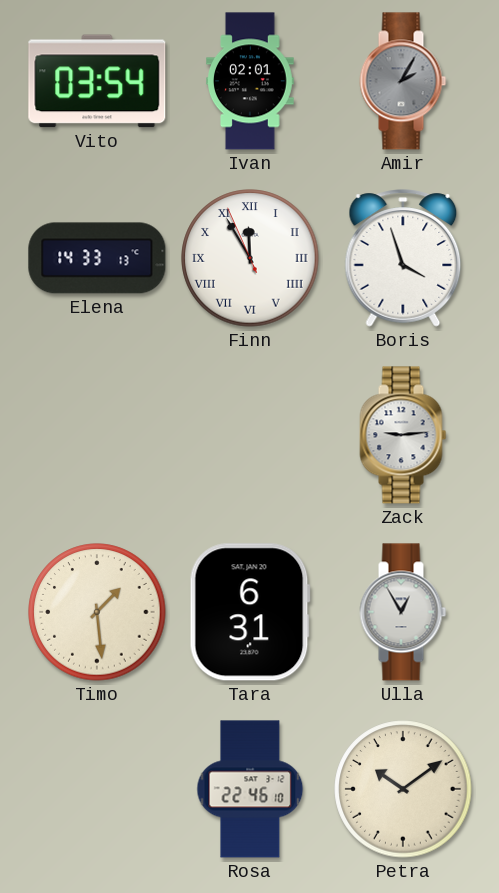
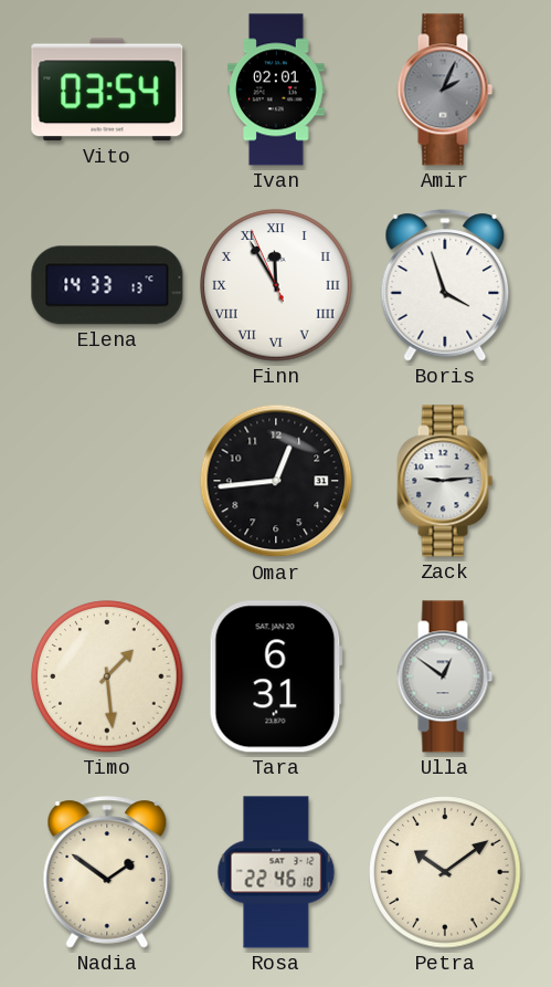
Amir: 2:05 -> 2:04 (445, 90)
Omar: none -> 12:44 (276, 481)
Ulla: 12:55 -> 12:51 (445, 676)
Nadia: none -> 1:51 (107, 872)
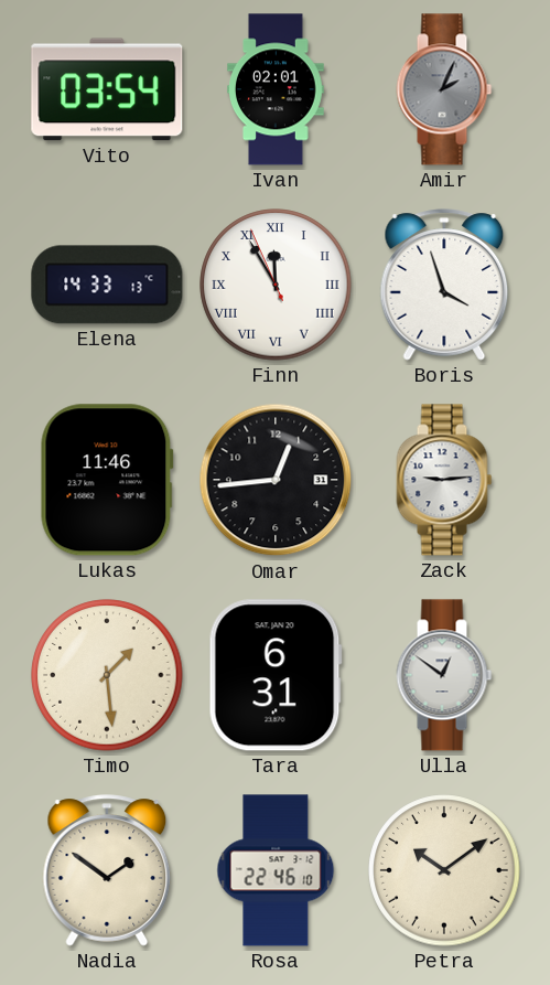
Lukas: none -> 11:46 (107, 480)
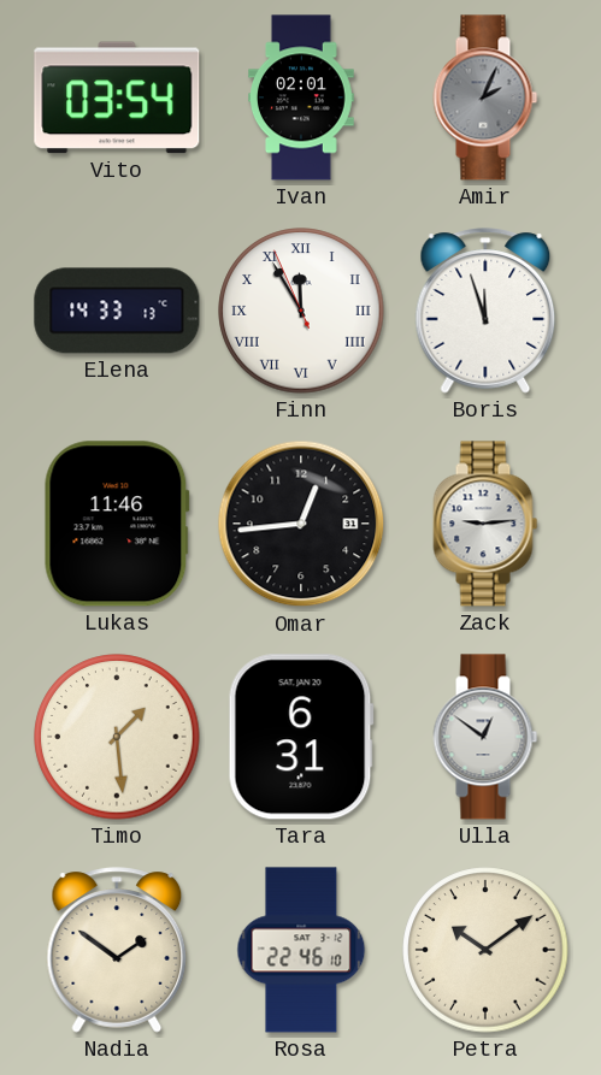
Boris: 3:57 -> 11:57 (485, 311)
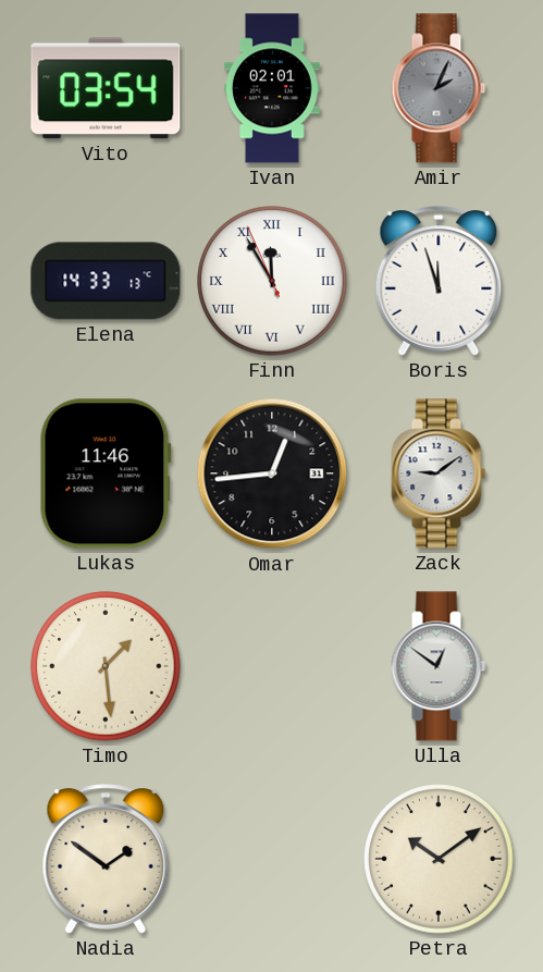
Zack: 9:14 -> 9:09 (439, 473)
Tara: 6:31 -> none (301, 737)
Rosa: 22:46 -> none (301, 950)
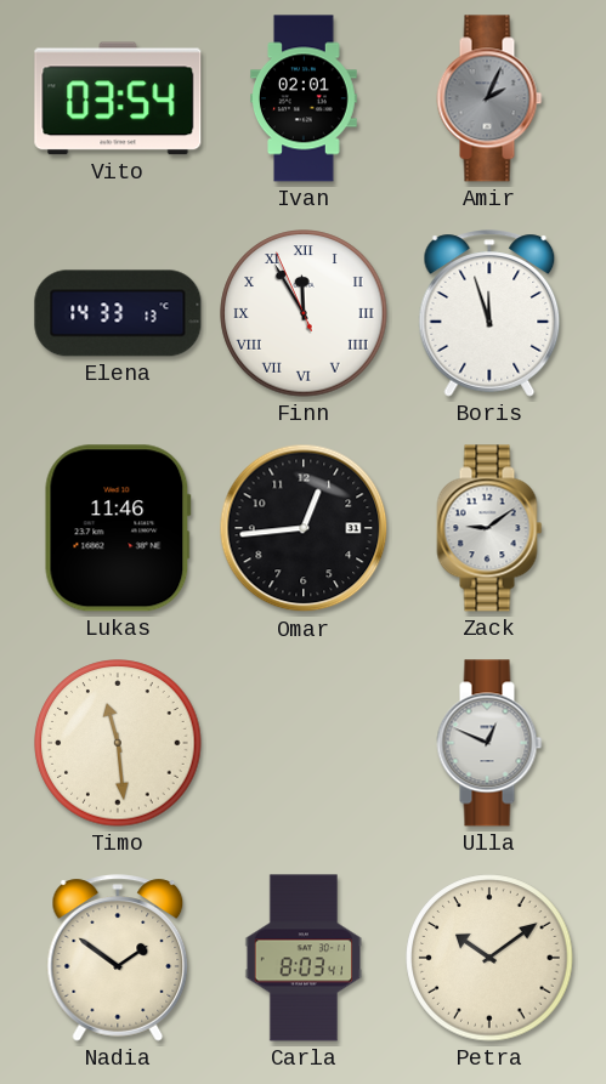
Timo: 1:29 -> 11:29 (118, 743)
Ulla: 12:51 -> 12:49 (489, 743)
Carla: none -> 8:03 (304, 958)
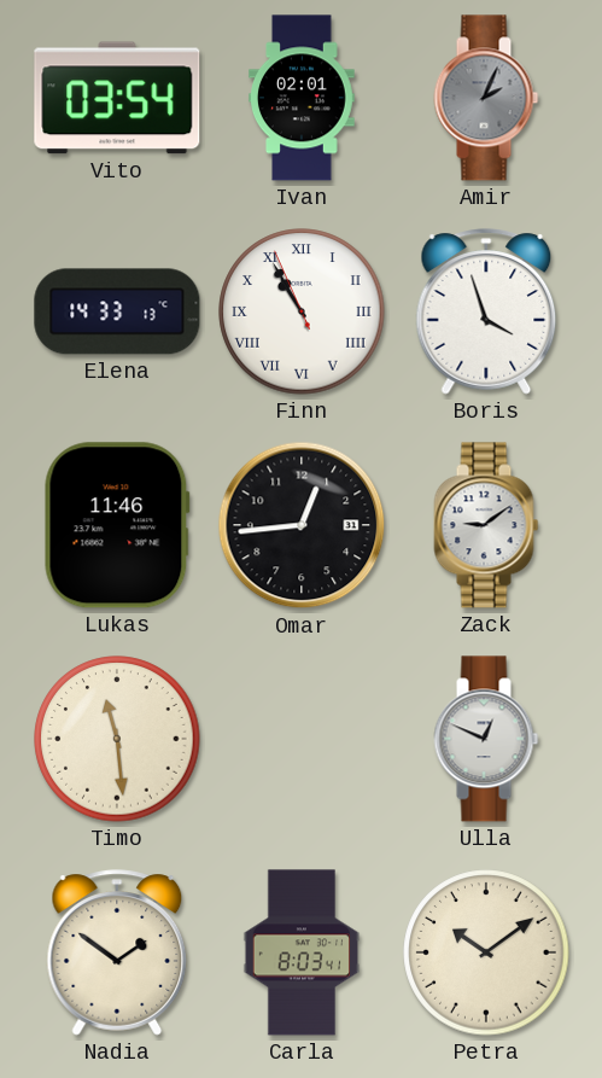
Finn: 11:54 -> 10:54 (302, 311)
Boris: 11:57 -> 3:57 (486, 311)
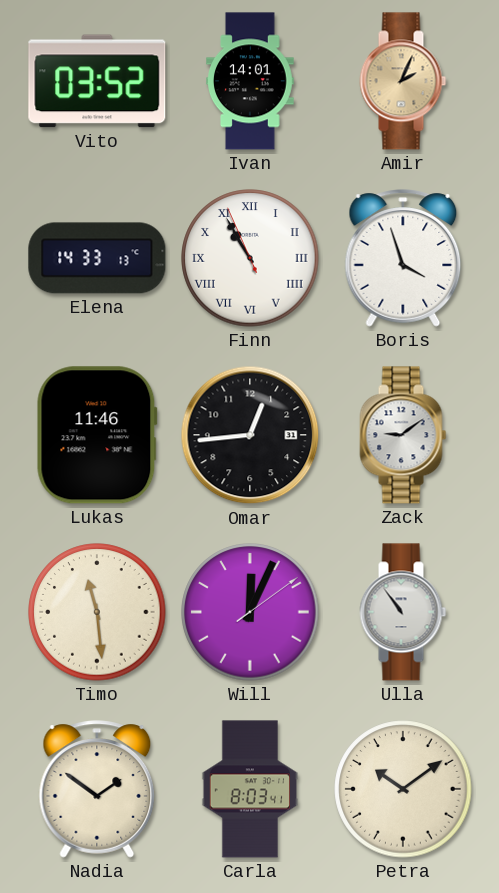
Vito: 03:54 -> 03:52 (97, 81)
Ivan: 02:01 -> 14:01 (251, 81)
Amir dial: grey -> champagne (403, 81)
Will: none -> 12:04 (250, 612)
Ulla: 12:49 -> 10:54 (403, 612)
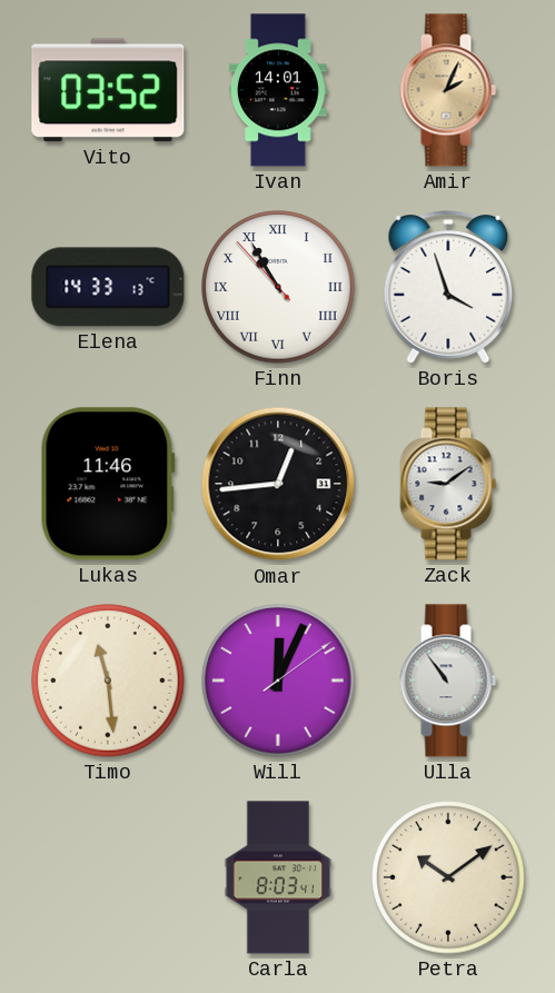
Finn: 10:54:56 -> 10:54:53 (278, 287)
Nadia: 1:51 -> none (97, 789)
